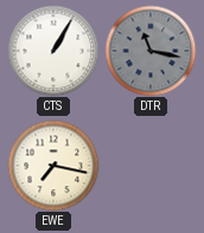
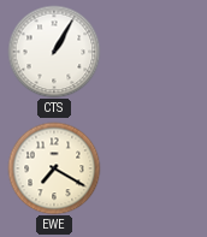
DTR: 11:17 -> none (151, 51)
EWE: 7:17 -> 7:20 (54, 168)
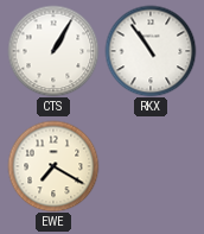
RKX: none -> 10:54 (151, 51)
